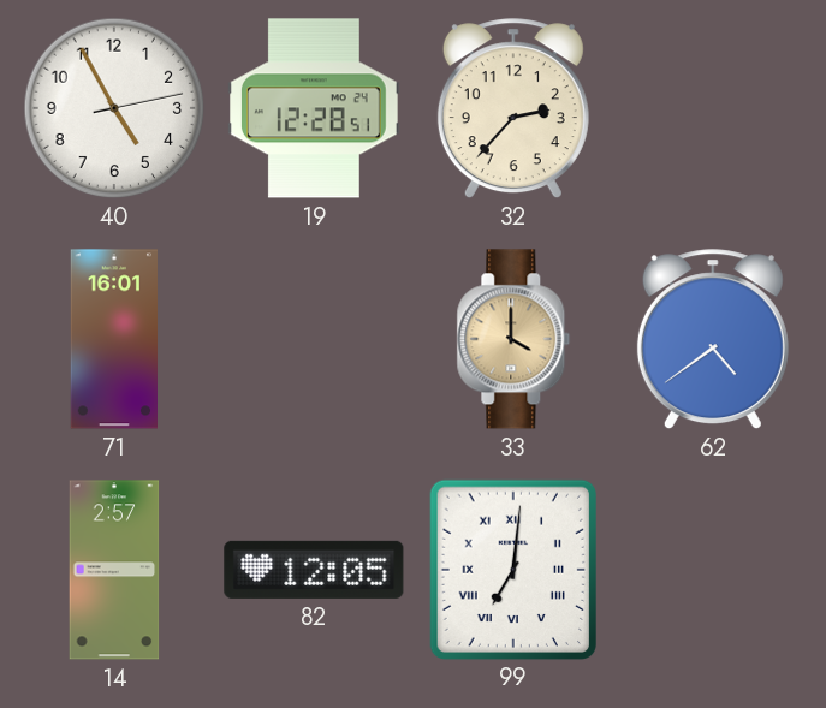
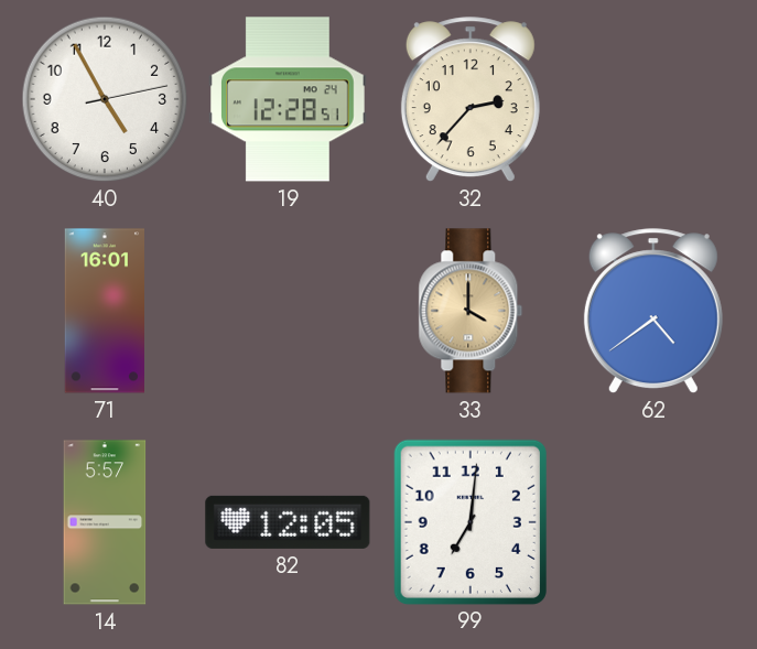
14: 2:57 -> 5:57 (105, 522)
99 numerals: Roman -> Arabic (471, 521)
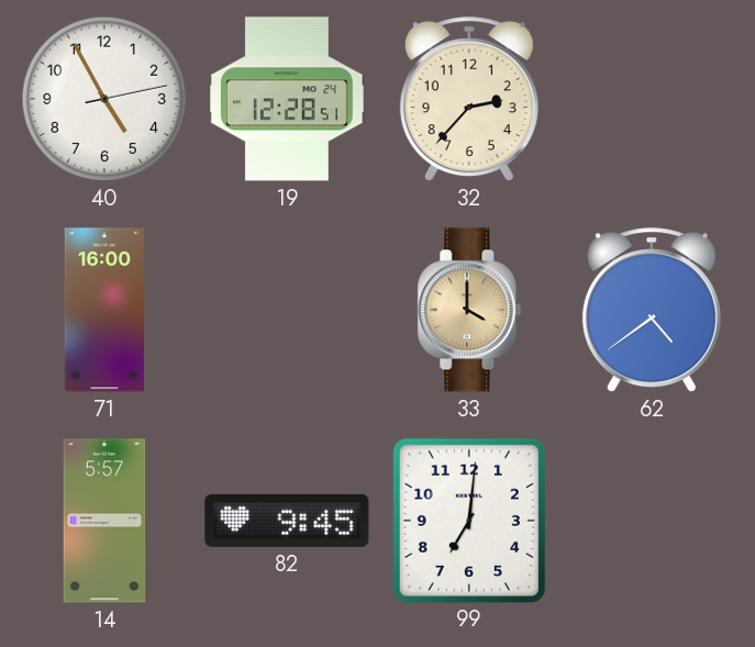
71: 16:01 -> 16:00 (104, 310)
82: 12:05 -> 9:45 (287, 521)
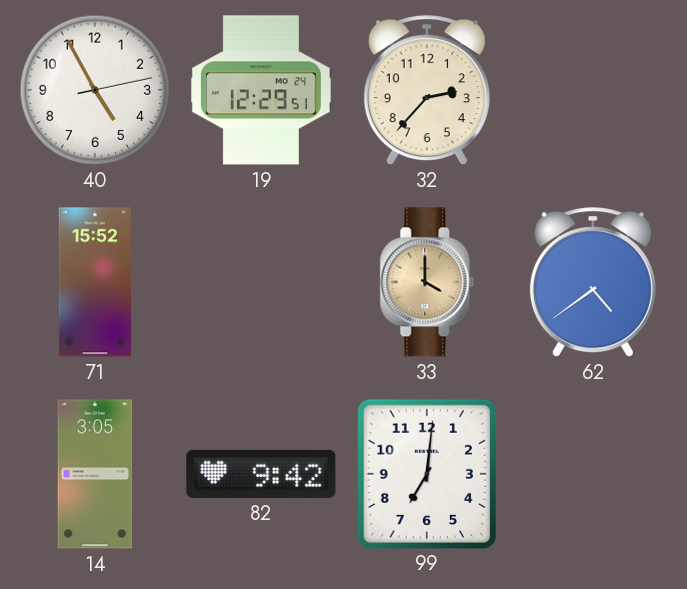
19: 12:28 -> 12:29 (262, 90)
71: 16:00 -> 15:52 (95, 282)
14: 5:57 -> 3:05 (95, 474)
82: 9:45 -> 9:42 (261, 474)
